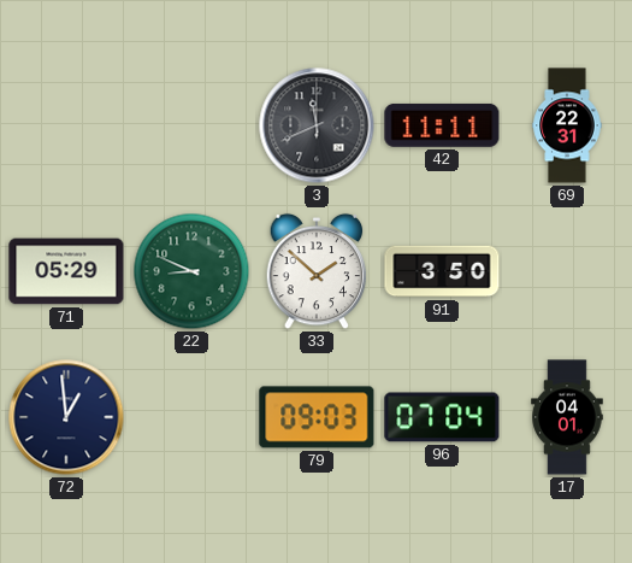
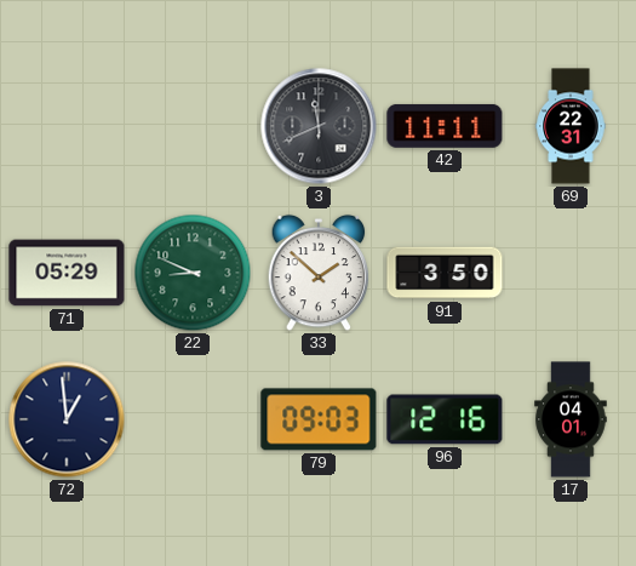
96: 07:04 -> 12:16 (445, 419)
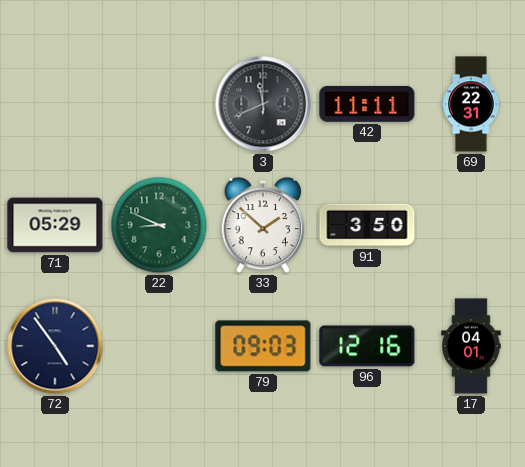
72: 12:59 -> 4:54 (55, 346)
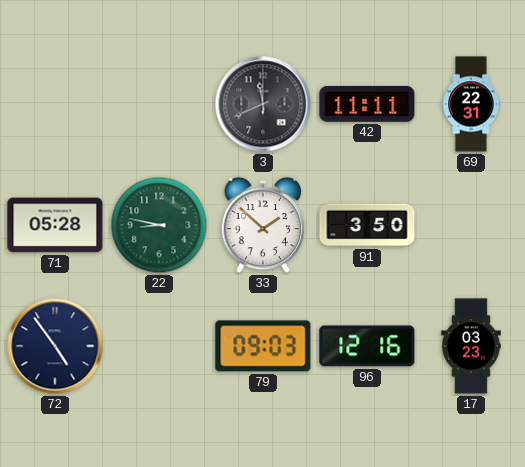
71: 05:29 -> 05:28 (55, 225)
22: 8:49 -> 8:47 (159, 225)
17: 04:01 -> 03:23 (471, 346)
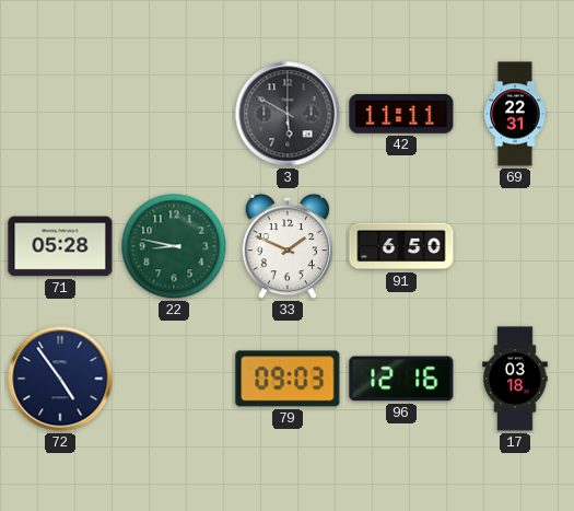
3: 11:41 -> 5:50 (288, 114)
33: 1:52 -> 1:49 (288, 246)
91: 3:50 -> 6:50 (401, 246)
17: 03:23 -> 03:18 (515, 379)
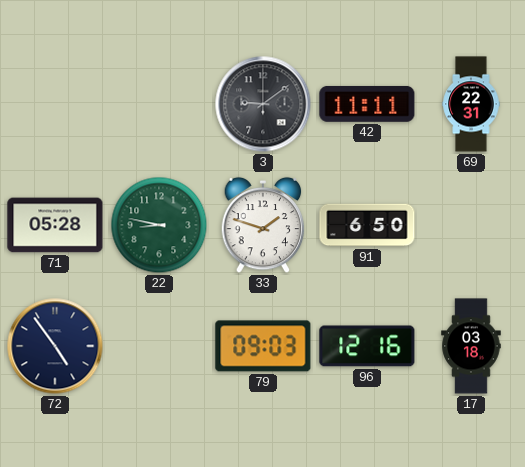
3: 5:50 -> 9:09 (263, 104)
33: 1:49 -> 1:48 (263, 225)
